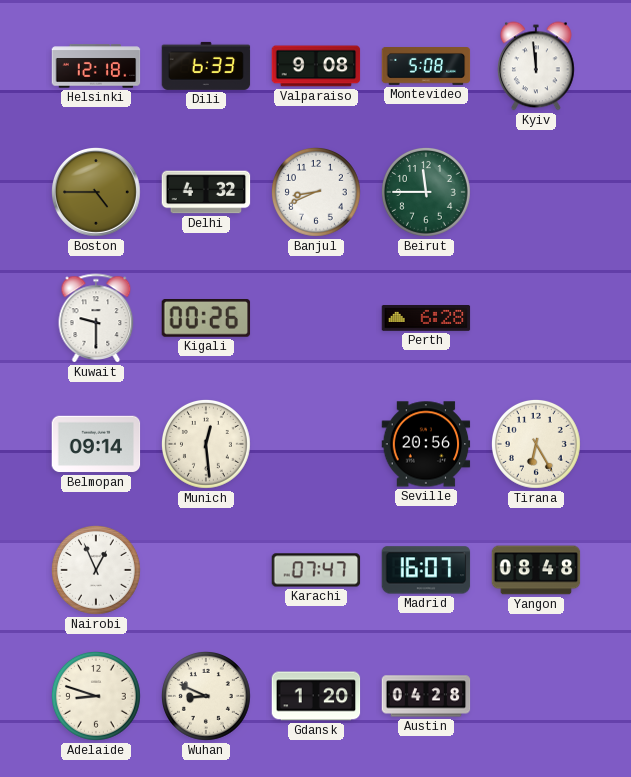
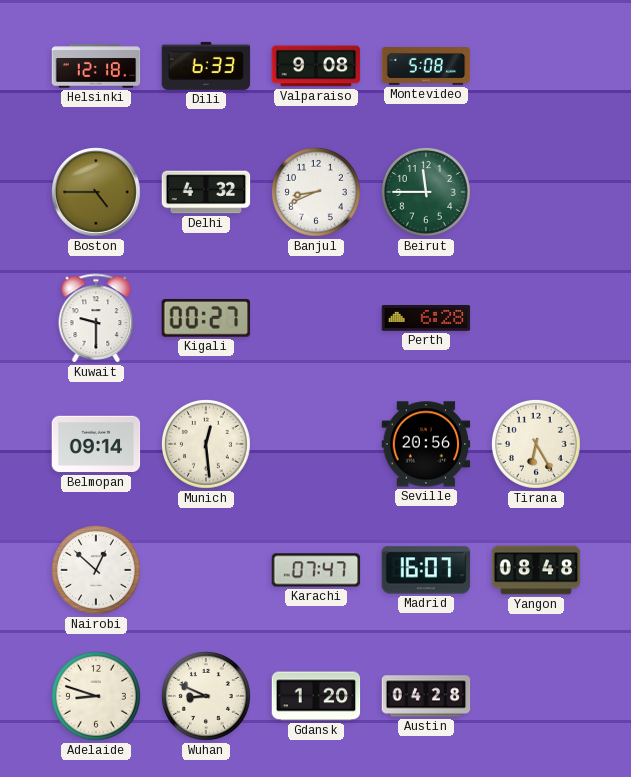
Kyiv: 11:59 -> none (537, 66)
Kigali: 00:26 -> 00:27 (206, 319)
Nairobi: 12:56 -> 12:52 (97, 571)
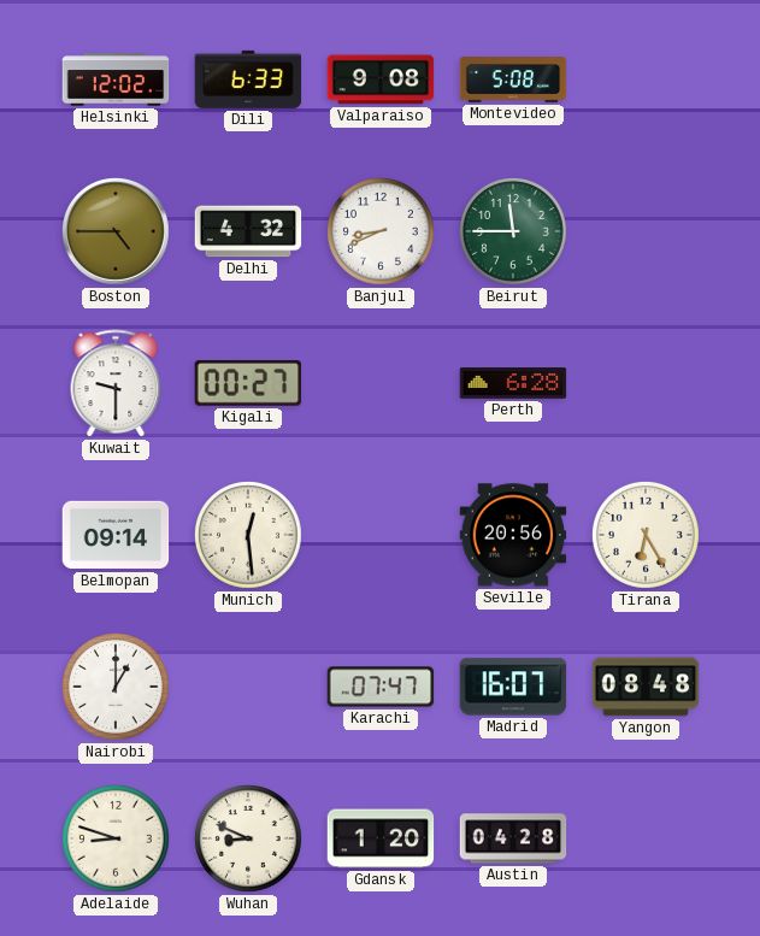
Helsinki: 12:18 -> 12:02 (116, 80)
Nairobi: 12:52 -> 1:00 (117, 688)
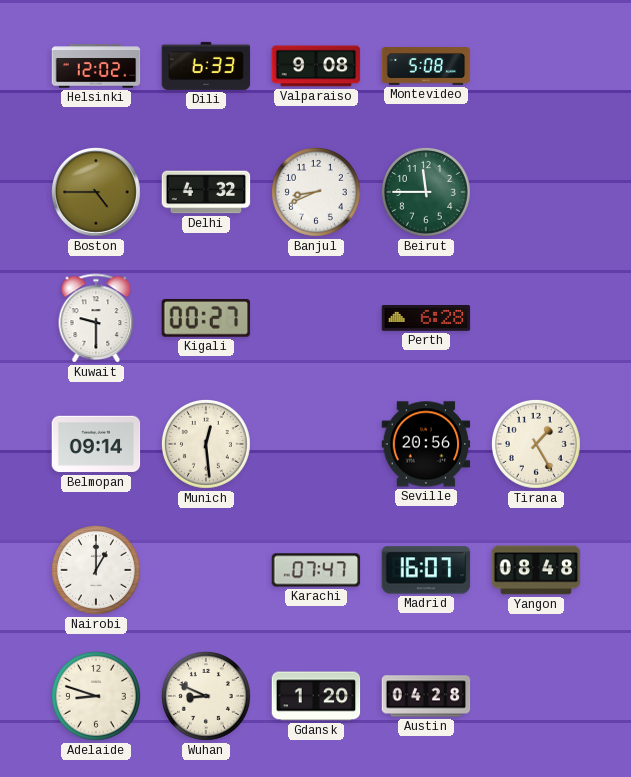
Tirana: 6:25 -> 1:25 (537, 445)
